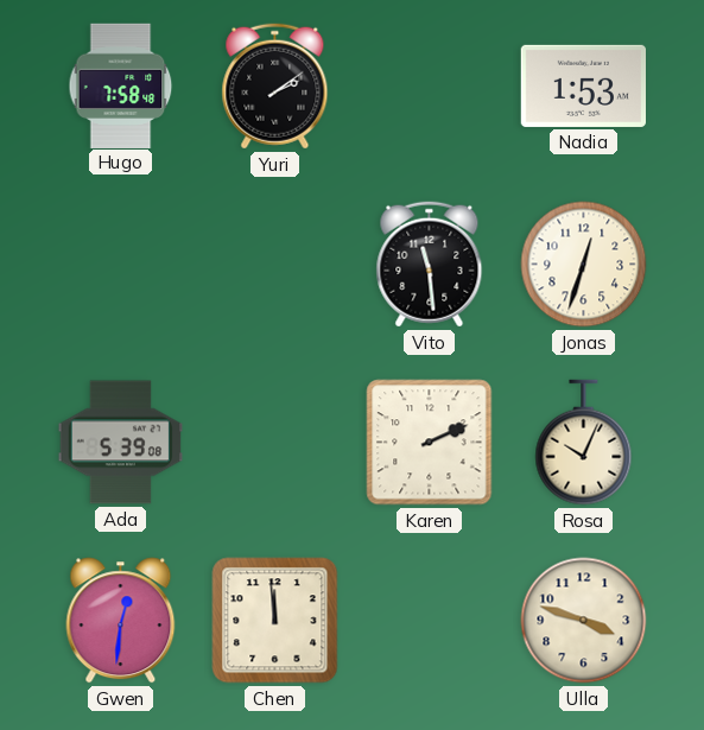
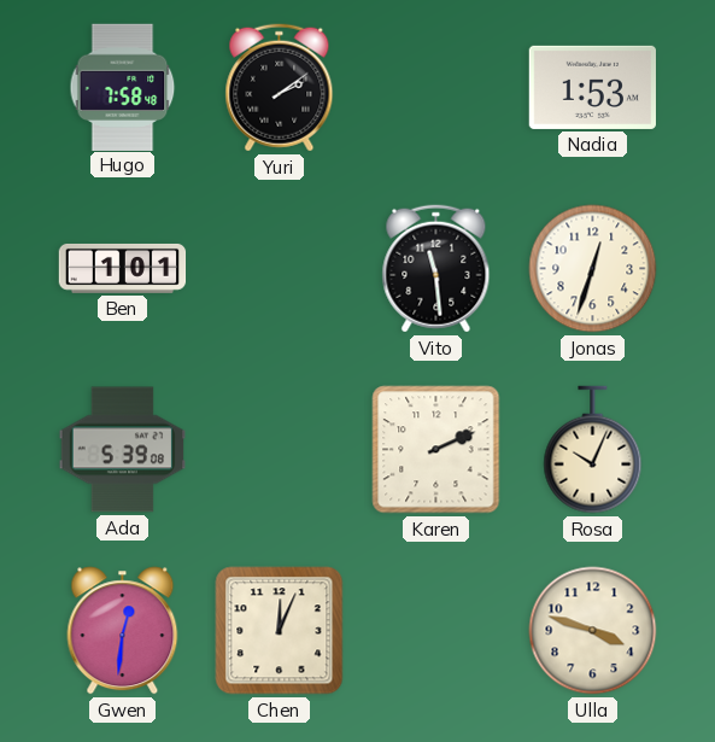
Ben: none -> 1:01 (123, 268)
Chen: 11:59 -> 12:04 (280, 631)
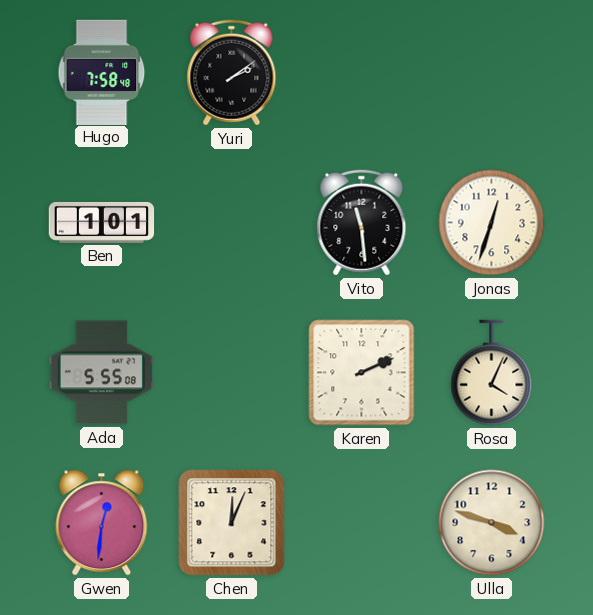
Nadia: 1:53 -> none (592, 87)
Ada: 5:39 -> 5:55 (101, 373)
Rosa: 10:04 -> 4:04 (492, 373)
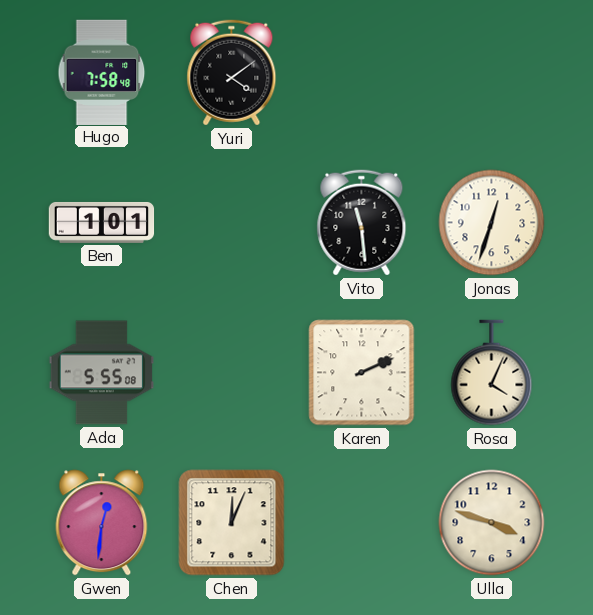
Yuri: 2:09 -> 4:09 (232, 73)
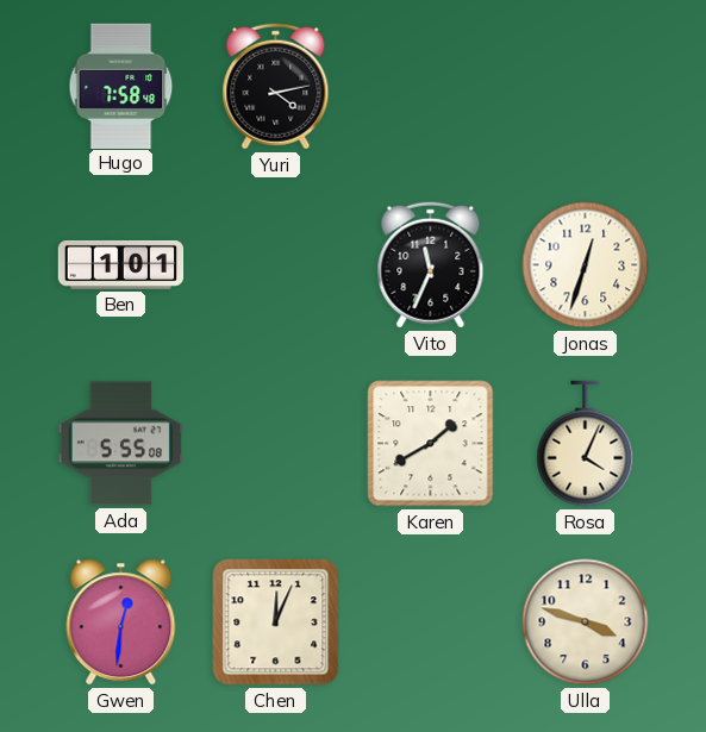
Yuri: 4:09 -> 4:13 (276, 87)
Vito: 11:29 -> 11:34 (431, 265)
Karen: 2:11 -> 1:40 (431, 444)
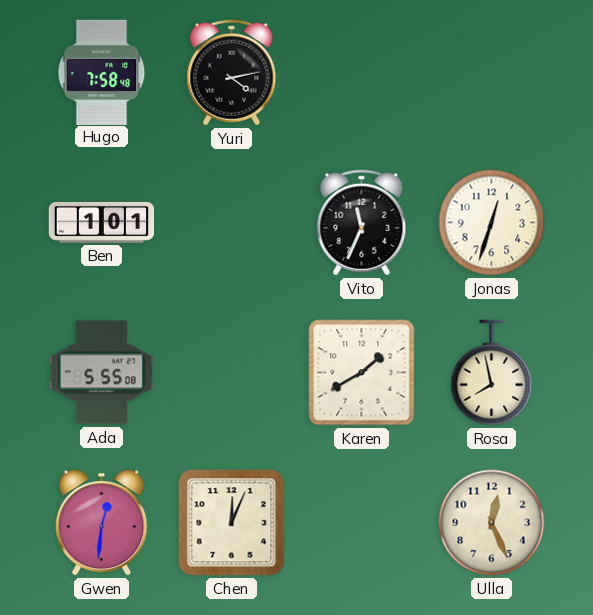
Rosa: 4:04 -> 7:58 (492, 373)
Ulla: 3:48 -> 12:26 (492, 523)
